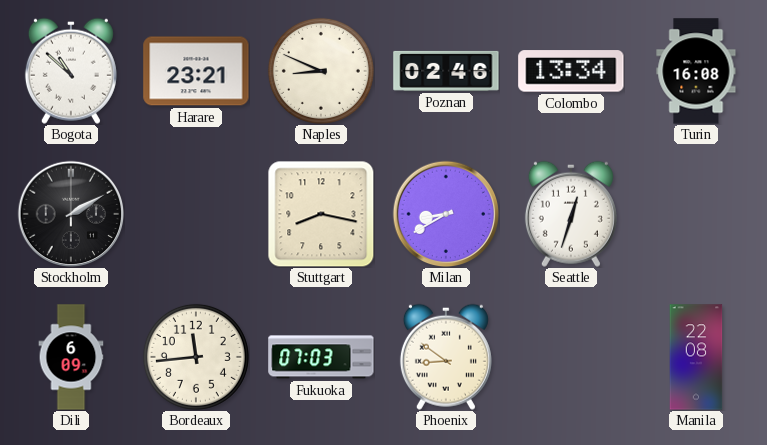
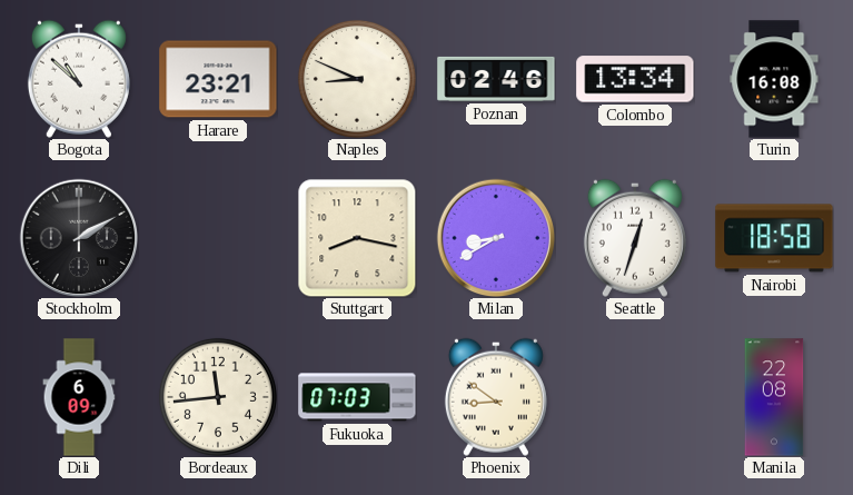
Nairobi: none -> 18:58 (774, 238)
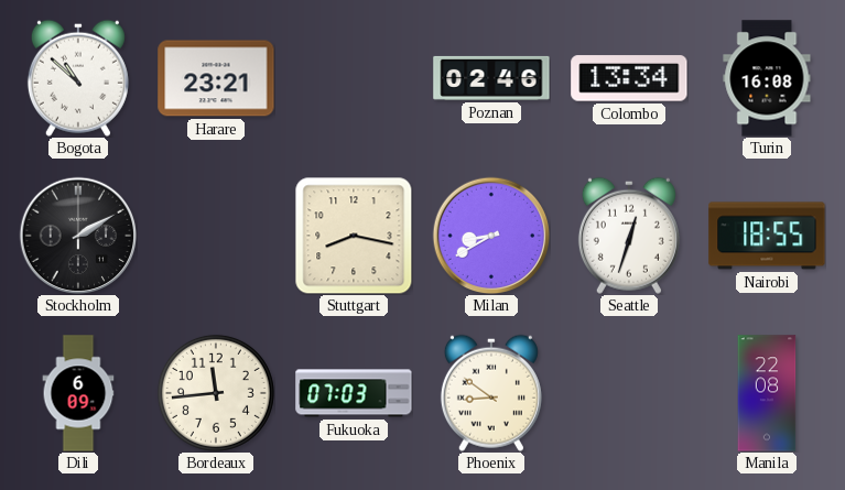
Naples: 8:49 -> none (357, 79)
Nairobi: 18:58 -> 18:55 (767, 236)
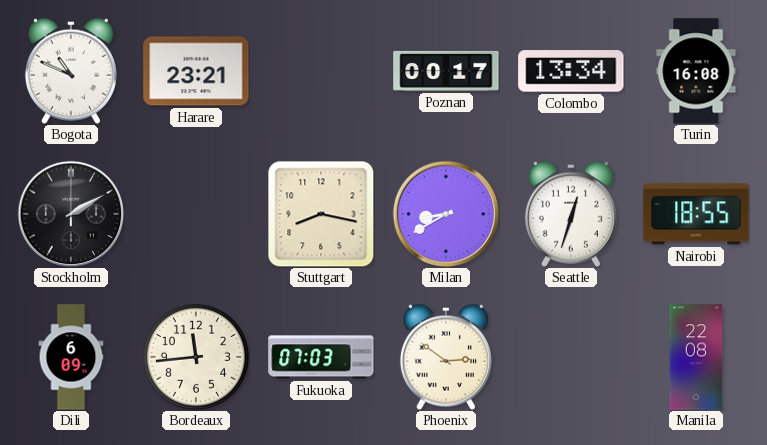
Bogota: 10:52 -> 10:49 (71, 71)
Poznan: 02:46 -> 00:17 (446, 71)
Phoenix: 8:51 -> 2:51 (446, 357)
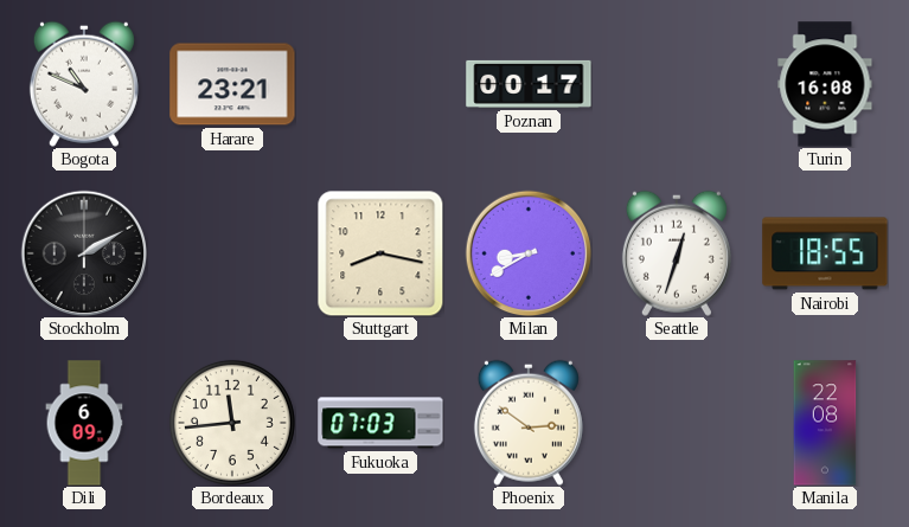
Colombo: 13:34 -> none (571, 71)
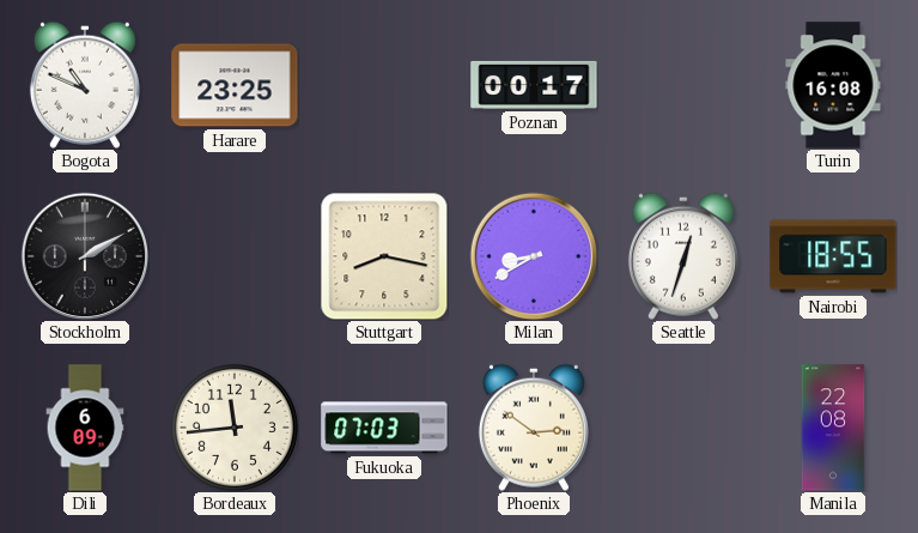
Harare: 23:21 -> 23:25 (235, 85)
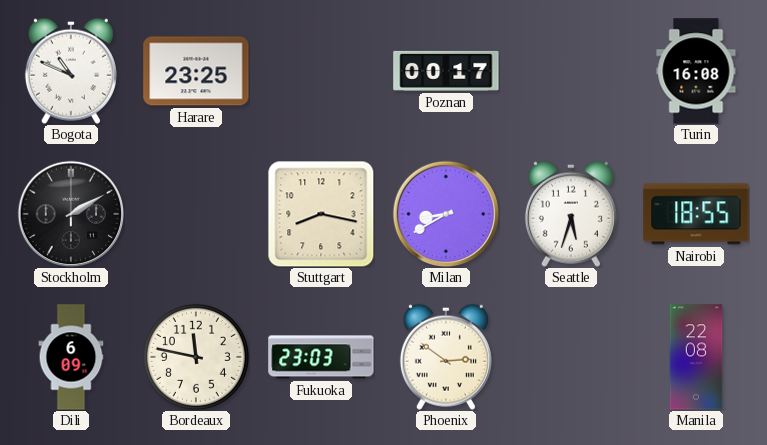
Seattle: 12:33 -> 5:33 (571, 214)
Bordeaux: 11:44 -> 11:47 (196, 357)
Fukuoka: 07:03 -> 23:03 (321, 357)
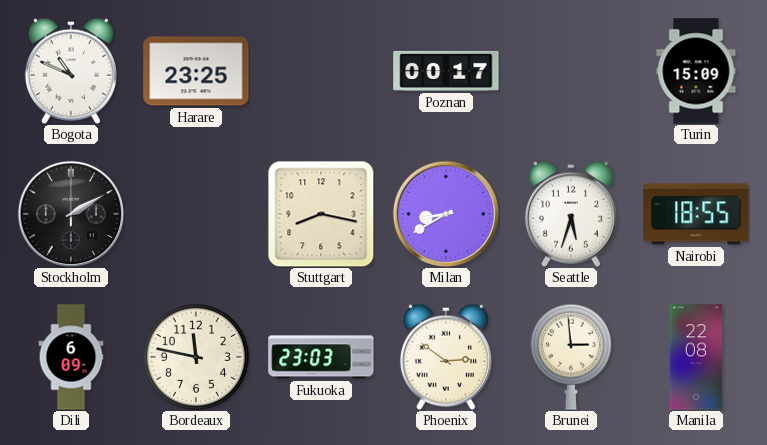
Turin: 16:08 -> 15:09 (696, 71)
Brunei: none -> 2:59 (571, 357)
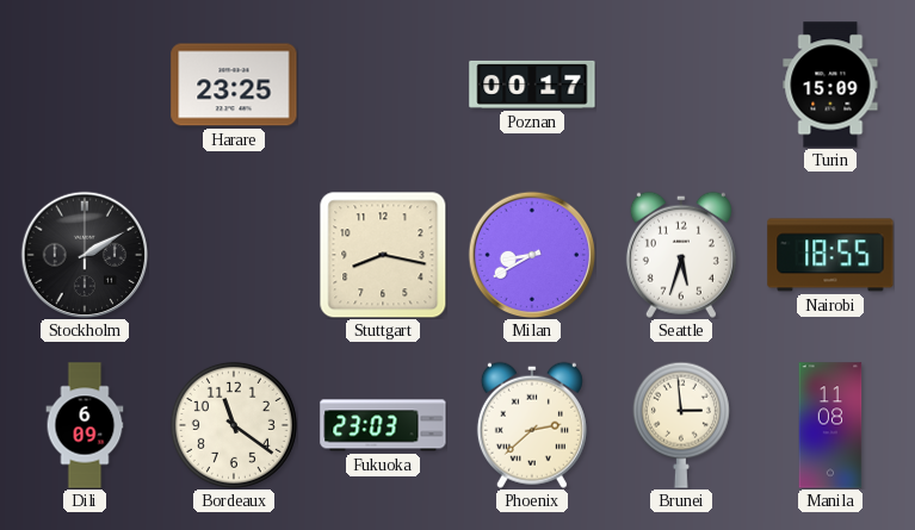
Bogota: 10:49 -> none (71, 71)
Bordeaux: 11:47 -> 11:21 (234, 425)
Phoenix: 2:51 -> 2:38 (532, 425)
Manila: 22:08 -> 11:08 (830, 425)
